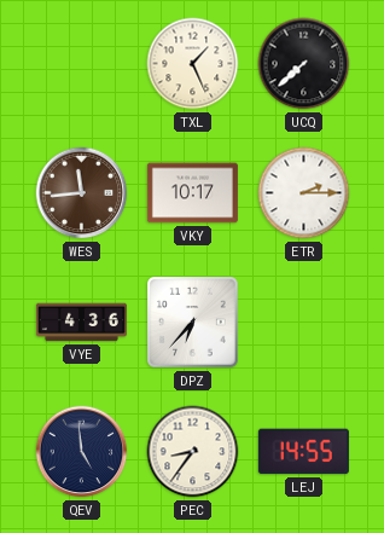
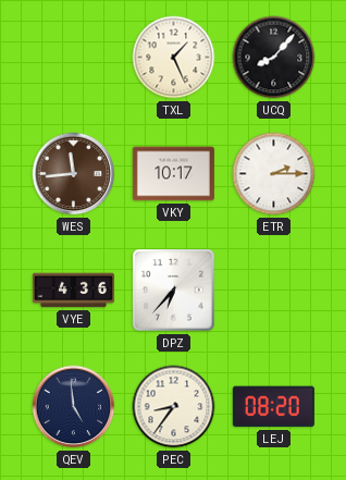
UCQ: 7:38 -> 8:07 (274, 58)
LEJ: 14:55 -> 08:20 (273, 407)
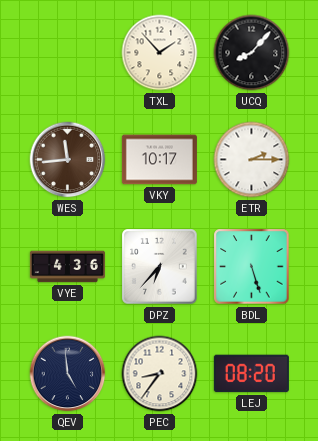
TXL: 1:26 -> 1:53 (160, 53)
BDL: none -> 5:27 (252, 267)
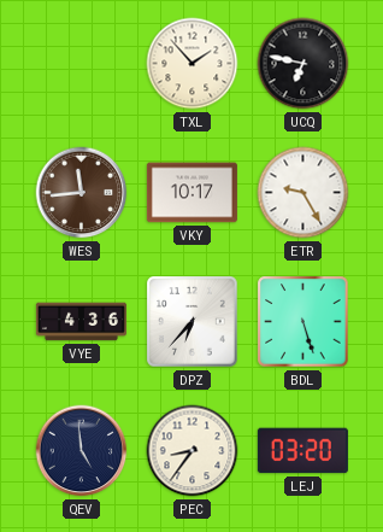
UCQ: 8:07 -> 6:47 (304, 64)
ETR: 2:15 -> 9:25 (304, 193)
LEJ: 08:20 -> 03:20 (302, 451)
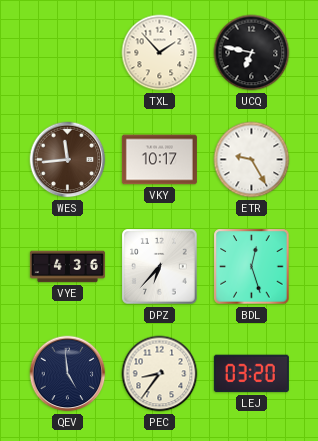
BDL: 5:27 -> 12:27 (252, 267)
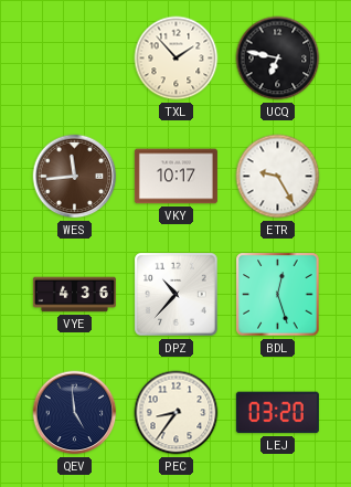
DPZ: 6:37 -> 10:37 (177, 295)
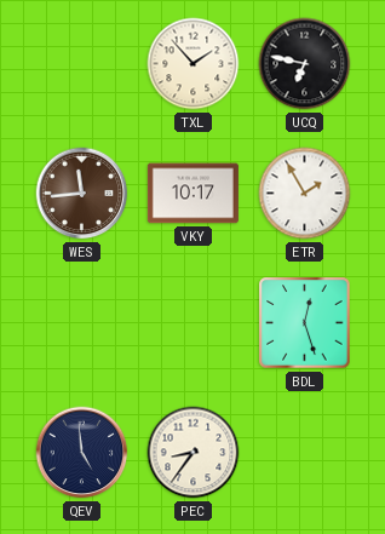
ETR: 9:25 -> 1:55 (305, 194)
VYE: 4:36 -> none (74, 295)
DPZ: 10:37 -> none (177, 295)
LEJ: 03:20 -> none (277, 413)
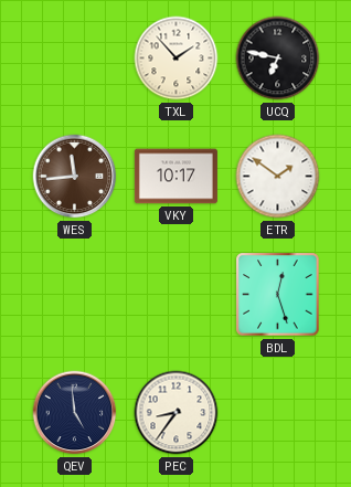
ETR: 1:55 -> 1:51 (278, 177)
